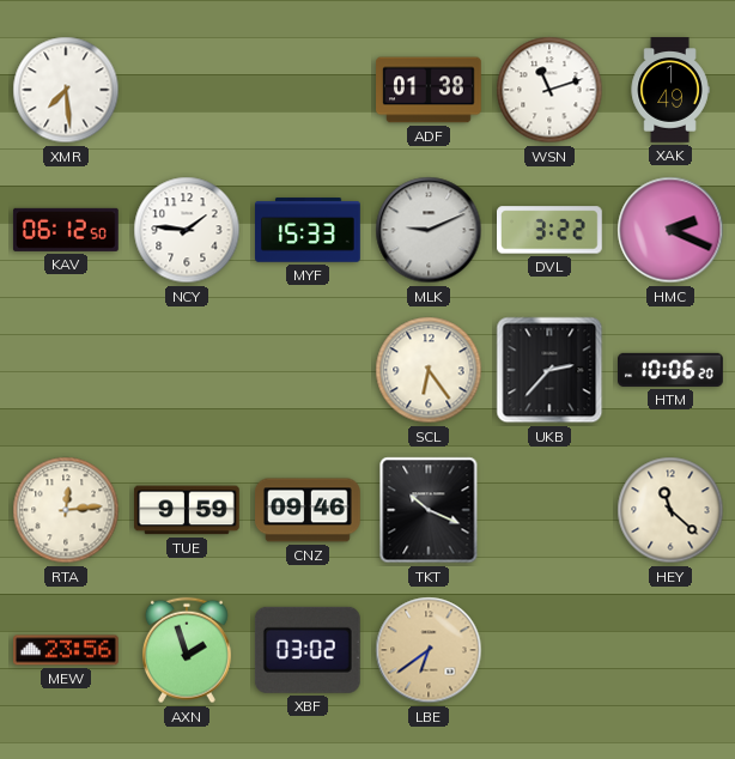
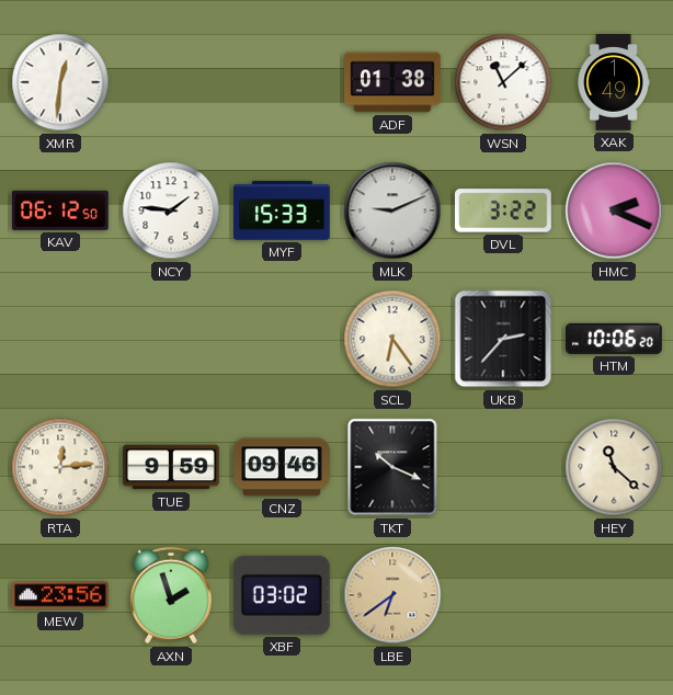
XMR: 7:29 -> 12:31 (60, 82)
WSN: 11:12 -> 11:08 (503, 82)
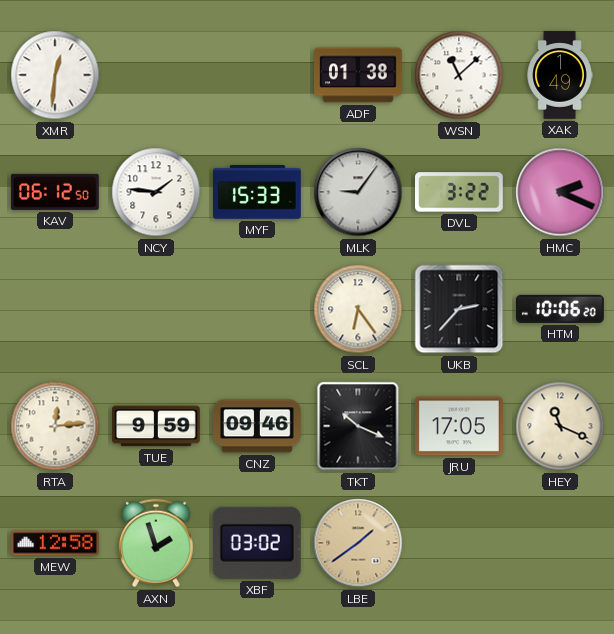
MLK: 9:11 -> 9:06 (358, 192)
JRU: none -> 17:05 (460, 426)
HEY: 11:22 -> 11:19 (560, 426)
MEW: 23:56 -> 12:58 (56, 543)
LBE: 6:39 -> 1:39 (358, 543)
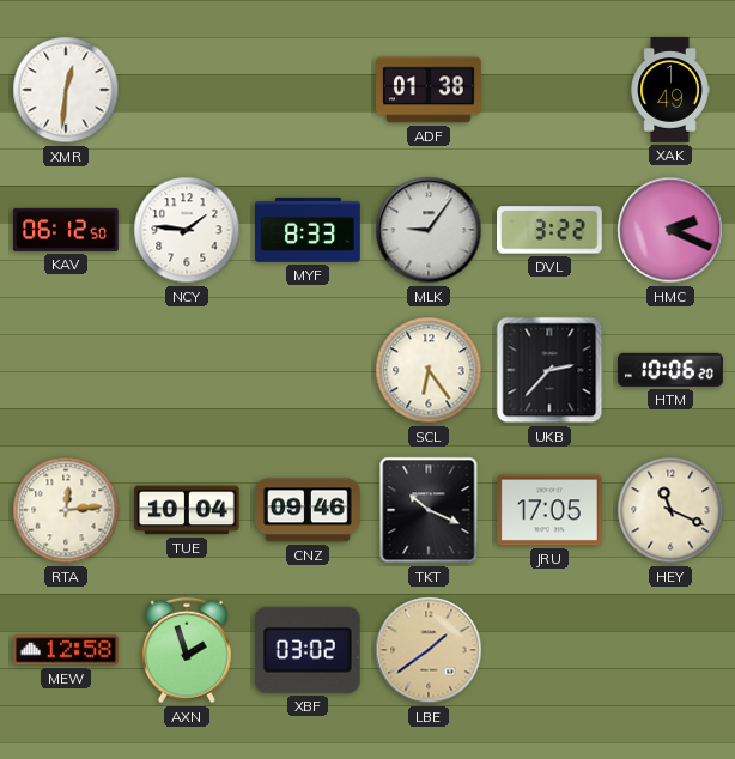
WSN: 11:08 -> none (459, 75)
MYF: 15:33 -> 8:33 (309, 230)
TUE: 9:59 -> 10:04 (188, 510)
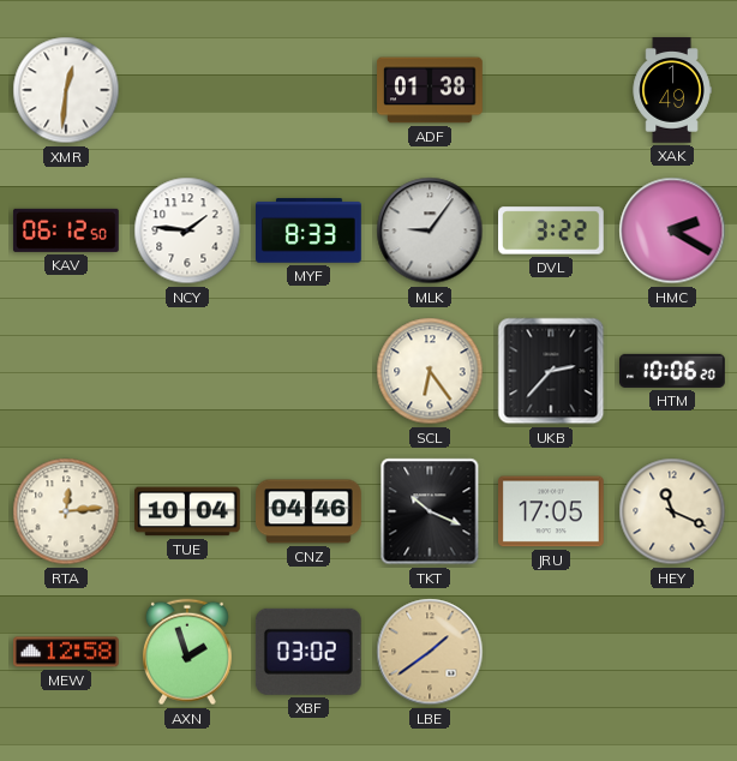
HMC: 2:19 -> 2:20 (672, 230)
CNZ: 09:46 -> 04:46 (310, 511)
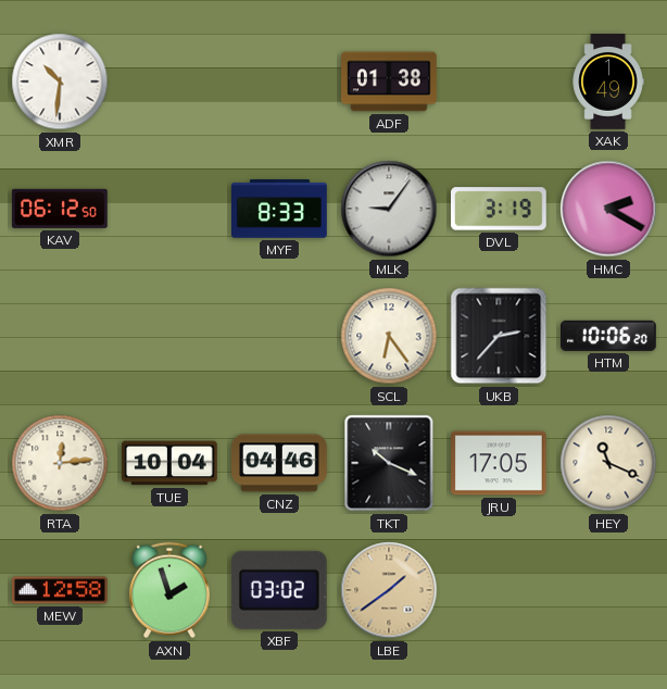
XMR: 12:31 -> 10:31 (60, 82)
NCY: 1:46 -> none (187, 230)
DVL: 3:22 -> 3:19 (500, 209)
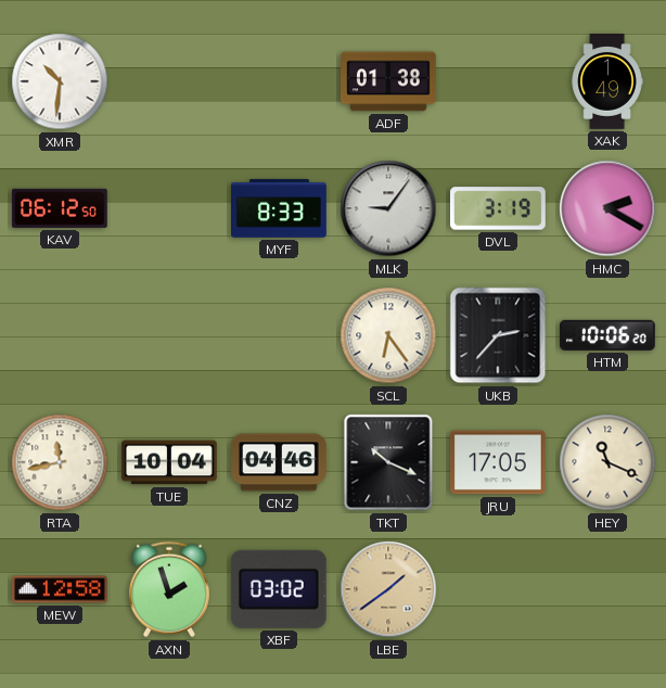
RTA: 12:14 -> 11:43 (60, 462)
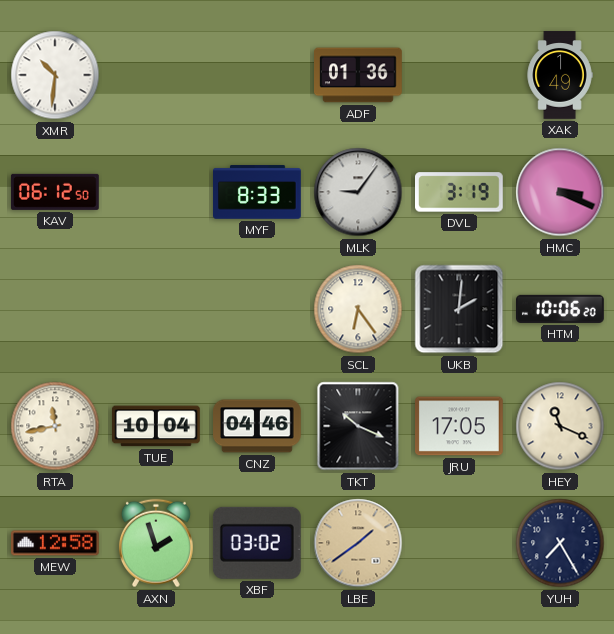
ADF: 01:38 -> 01:36 (359, 75)
HMC: 2:20 -> 3:19 (560, 192)
UKB: 2:37 -> 2:01 (459, 309)
YUH: none -> 7:25 (560, 543)
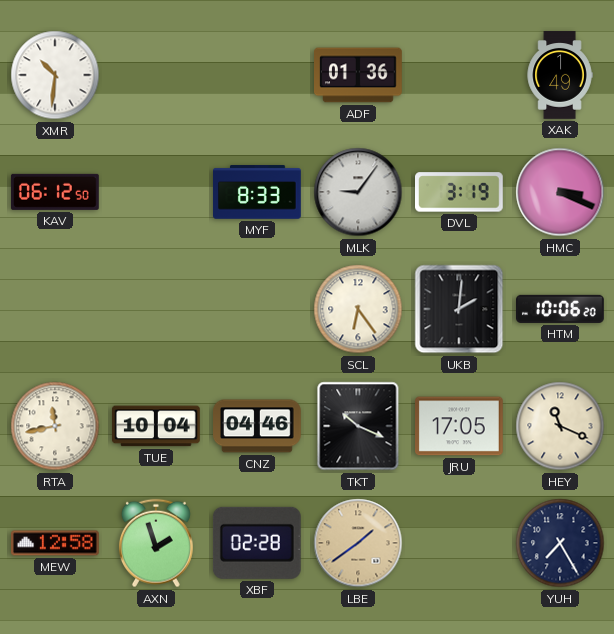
XBF: 03:02 -> 02:28 (257, 543)
